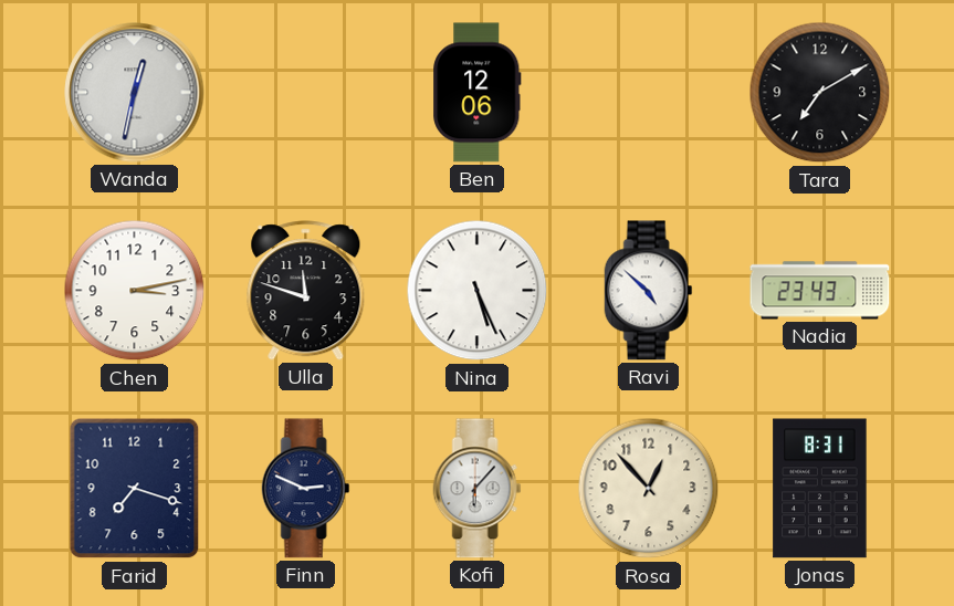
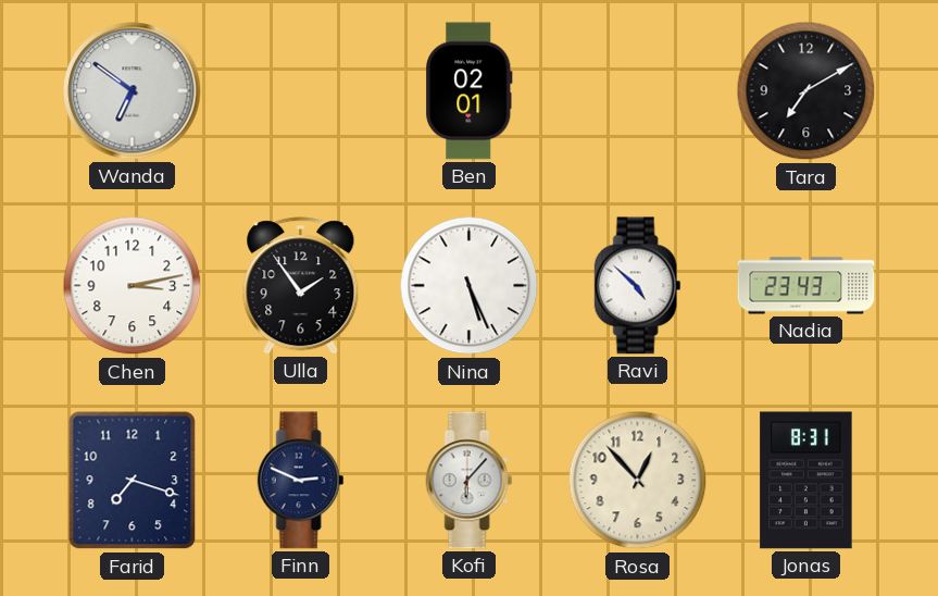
Wanda: 12:32 -> 6:51 (133, 91)
Ben: 12:06 -> 02:01 (470, 91)
Ulla: 11:48 -> 1:54 (301, 286)
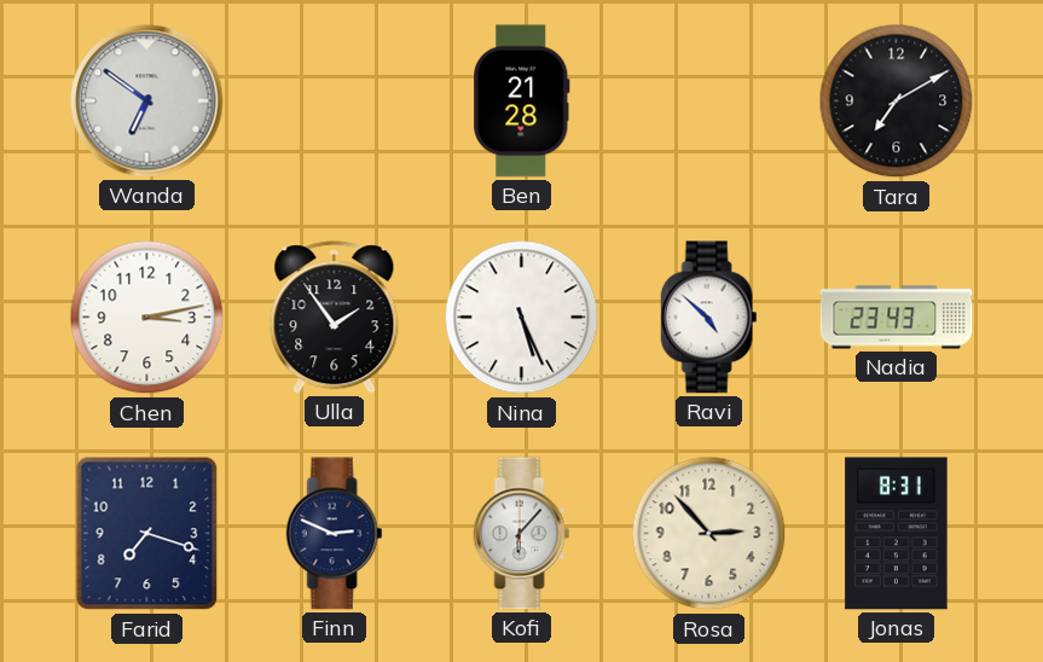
Ben: 02:01 -> 21:28 (522, 101)
Rosa: 12:53 -> 2:53 (709, 534)
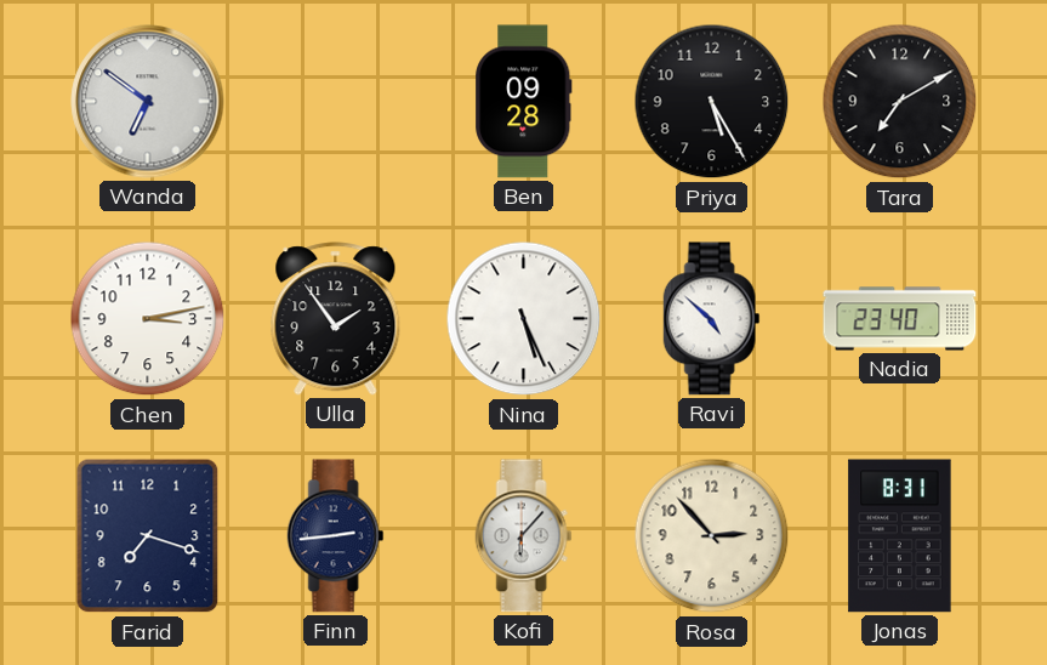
Ben: 21:28 -> 09:28 (524, 102)
Priya: none -> 5:25 (712, 102)
Nadia: 23:43 -> 23:40 (900, 319)
Finn: 2:49 -> 2:44 (336, 536)
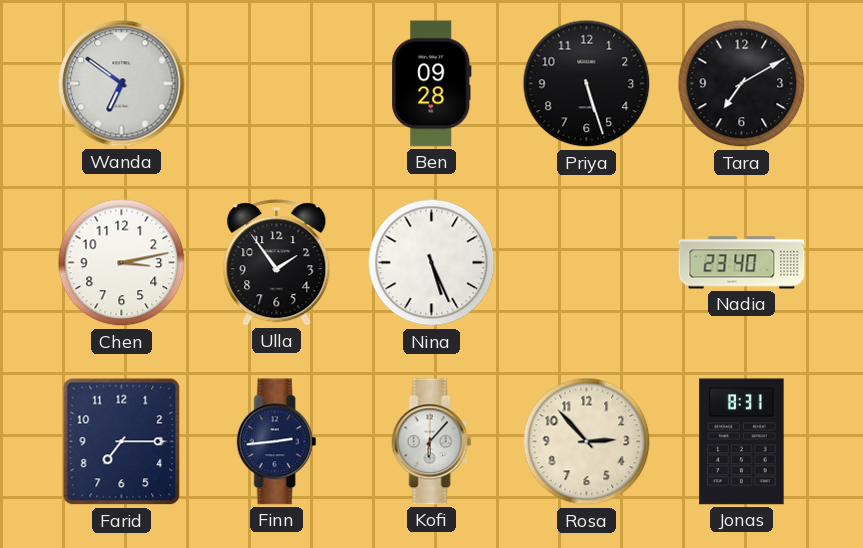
Priya: 5:25 -> 5:27 (587, 84)
Ravi: 4:52 -> none (712, 319)
Farid: 7:18 -> 7:15 (122, 442)
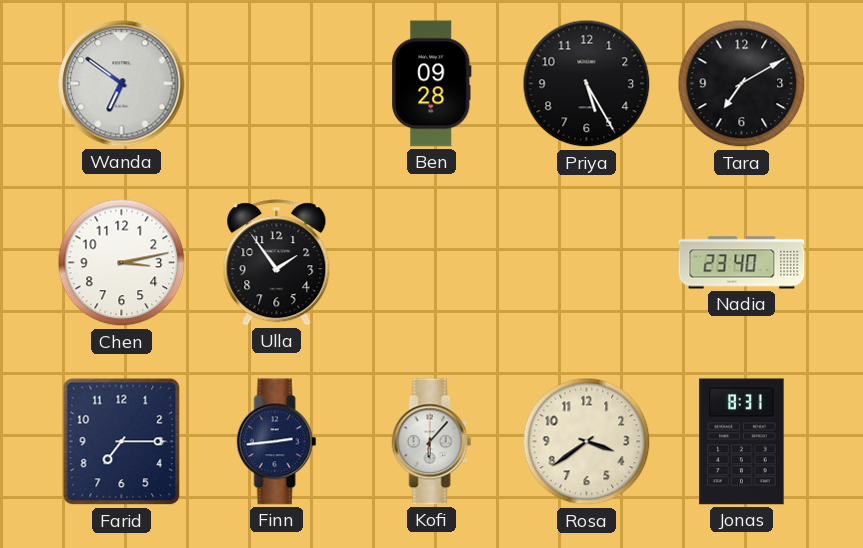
Priya: 5:27 -> 5:25 (587, 84)
Nina: 5:26 -> none (432, 263)
Rosa: 2:53 -> 3:39 (587, 442)
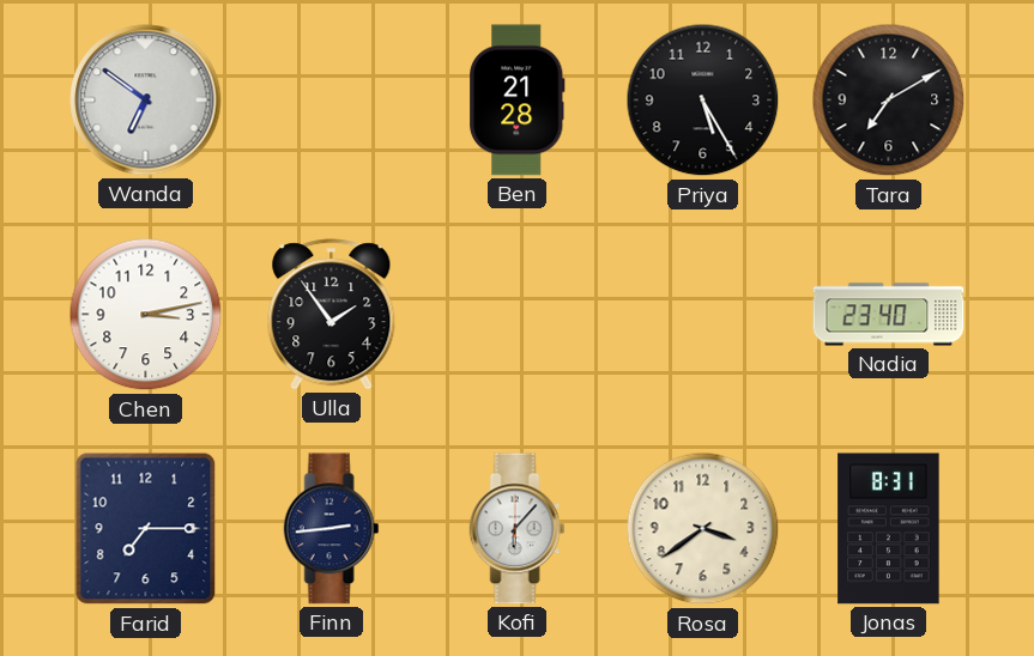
Ben: 09:28 -> 21:28 (518, 101)
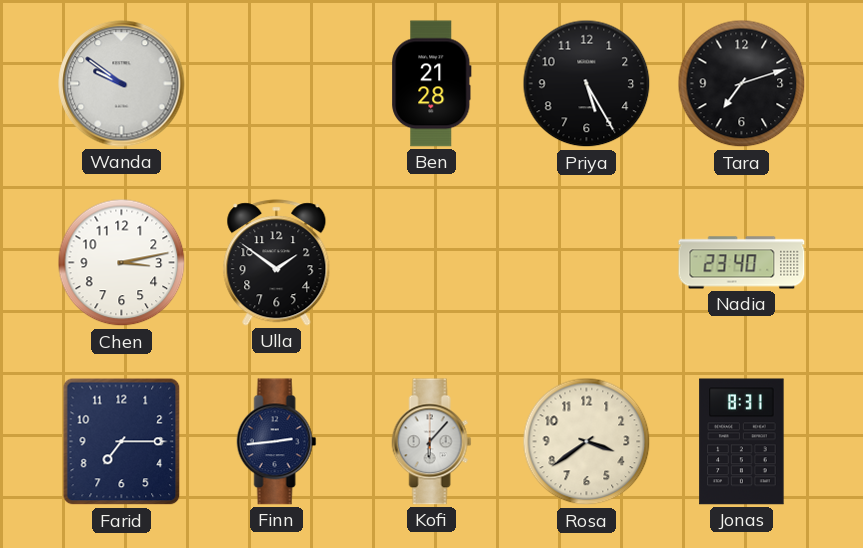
Wanda: 6:51 -> 9:51 (122, 84)
Tara: 7:10 -> 7:12 (742, 84)
Ulla: 1:54 -> 1:51 (277, 263)
